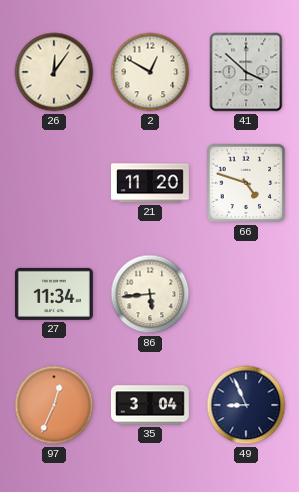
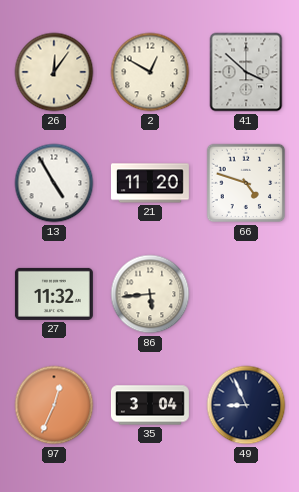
13: none -> 4:55 (54, 183)
27: 11:34 -> 11:32 (54, 294)
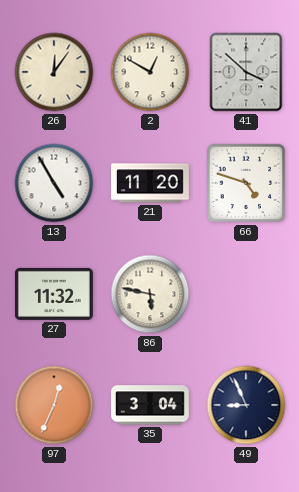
86: 5:44 -> 5:47 (150, 294)
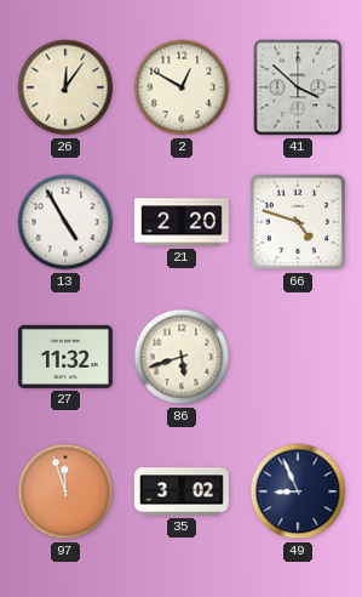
21: 11:20 -> 2:20 (182, 222)
86: 5:47 -> 5:42 (182, 357)
97: 12:34 -> 11:57 (65, 491)
35: 3:04 -> 3:02 (182, 491)
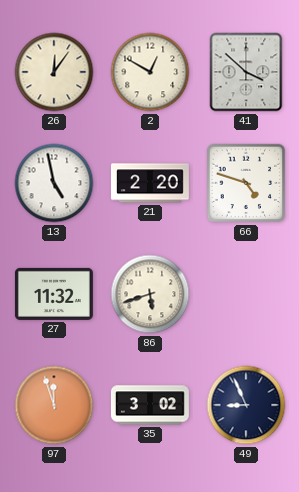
13: 4:55 -> 4:58 (54, 183)
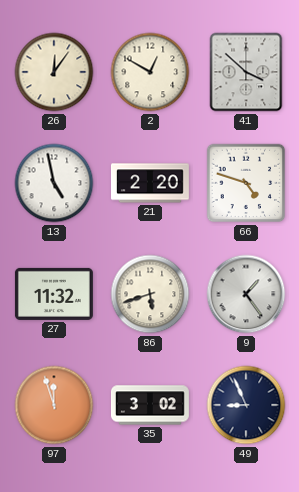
9: none -> 1:24 (246, 294)
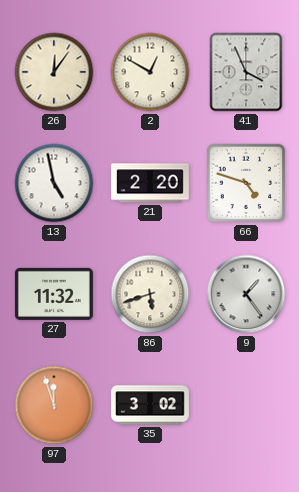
41: 3:52 -> 3:56 (246, 72)
49: 8:56 -> none (246, 405)
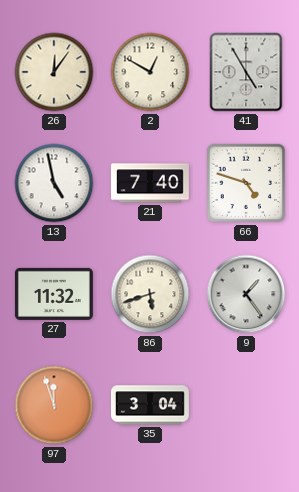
41: 3:56 -> 4:55 (246, 72)
21: 2:20 -> 7:40 (150, 183)
35: 3:02 -> 3:04 (150, 405)
